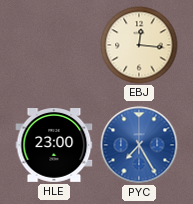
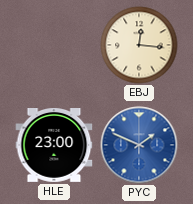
PYC: 7:25 -> 1:49 (139, 145)
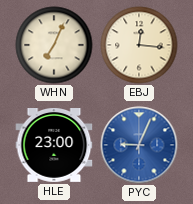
WHN: none -> 7:04 (54, 45)
PYC: 1:49 -> 9:04 (139, 145)
